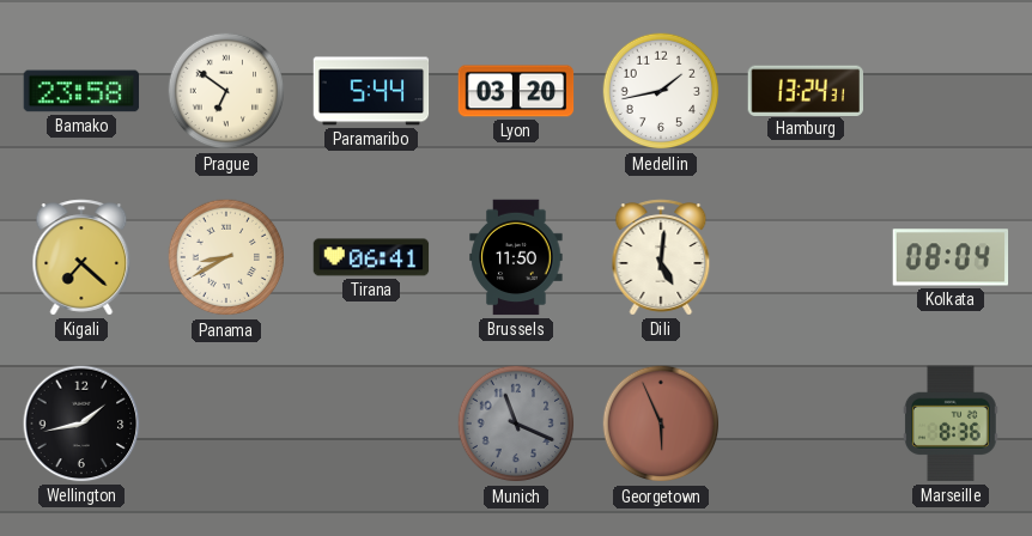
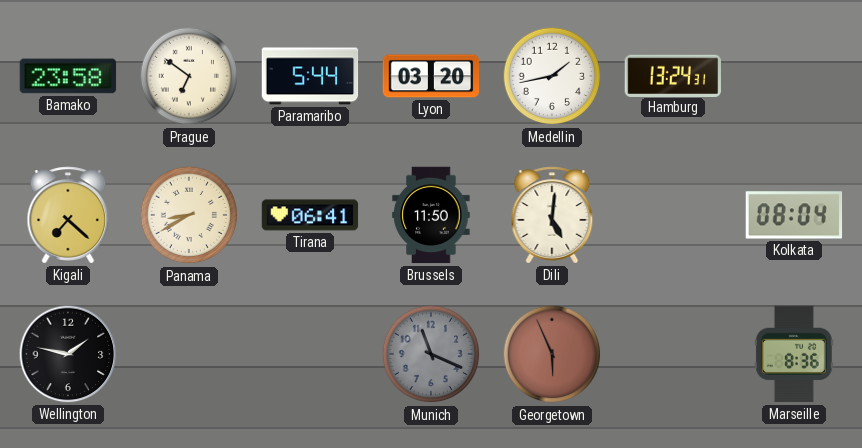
Wellington: 1:43 -> 1:47 (68, 354)
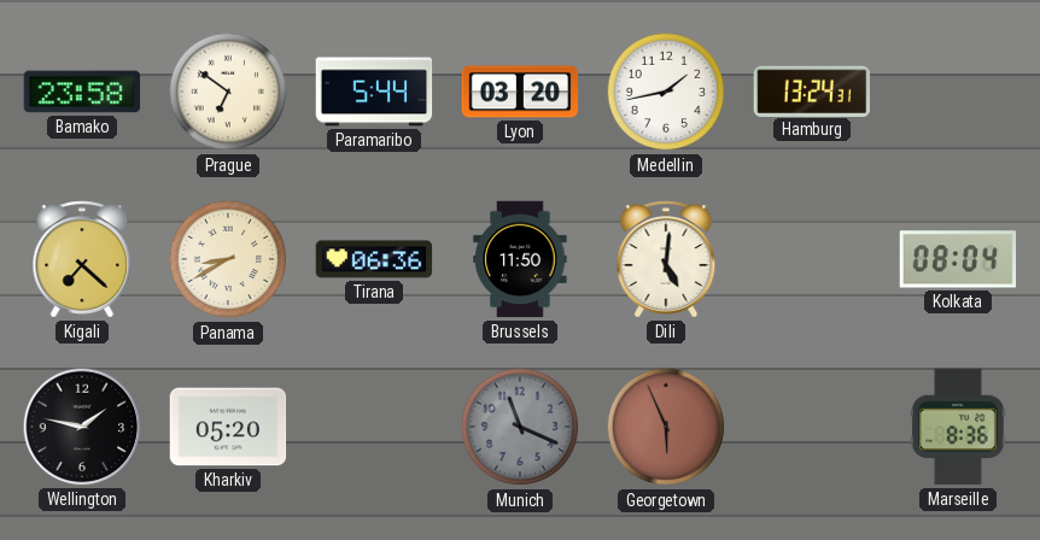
Tirana: 06:41 -> 06:36 (374, 259)
Kharkiv: none -> 05:20 (228, 427)
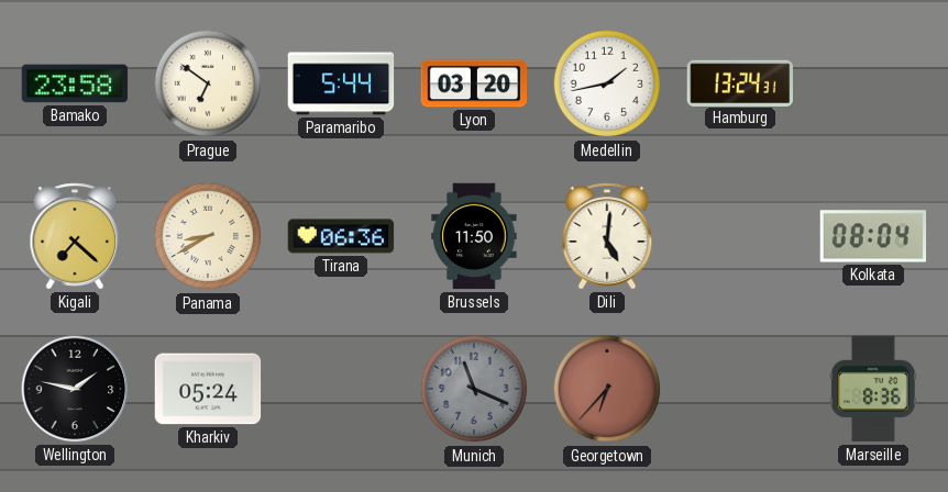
Kharkiv: 05:20 -> 05:24 (208, 389)
Georgetown: 5:56 -> 6:37 (607, 389)
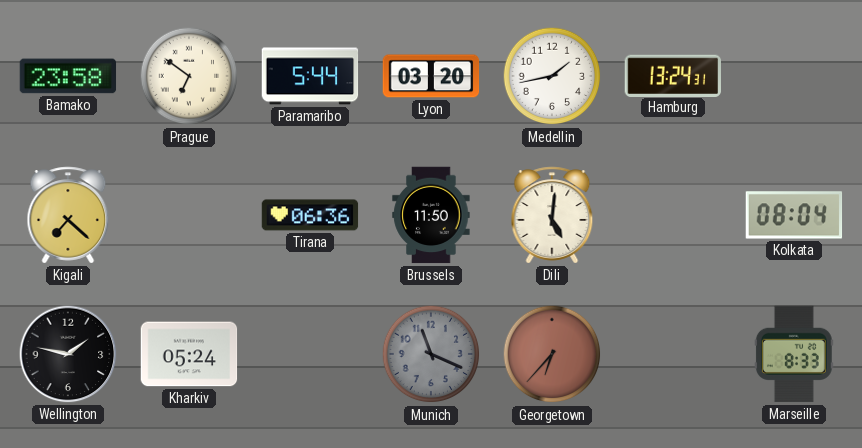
Panama: 8:40 -> none (208, 236)
Marseille: 8:36 -> 8:33 (794, 354)
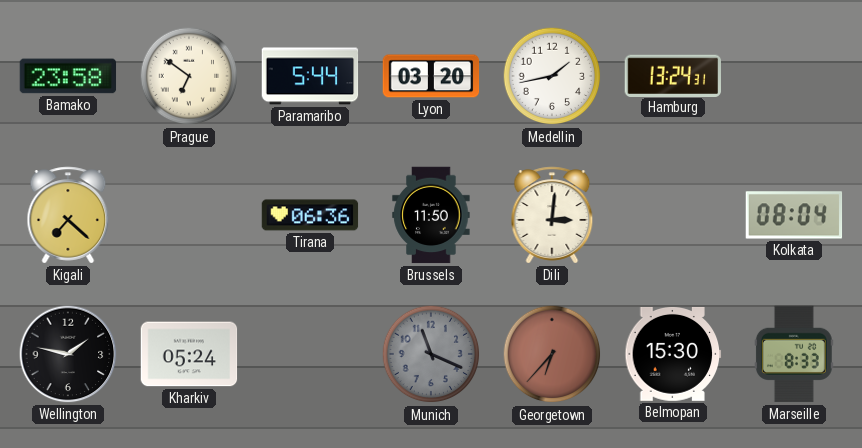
Dili: 5:01 -> 3:01 (552, 215)
Belmopan: none -> 15:30 (673, 354)
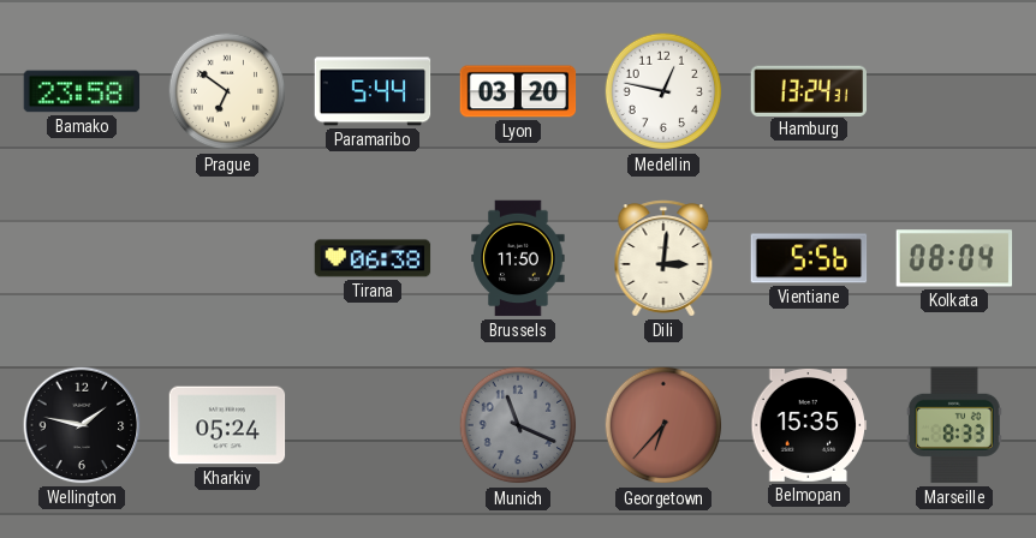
Medellin: 1:43 -> 12:47 (663, 91)
Kigali: 7:22 -> none (68, 215)
Tirana: 06:36 -> 06:38 (373, 258)
Vientiane: none -> 5:56 (809, 258)
Belmopan: 15:30 -> 15:35 (809, 425)
